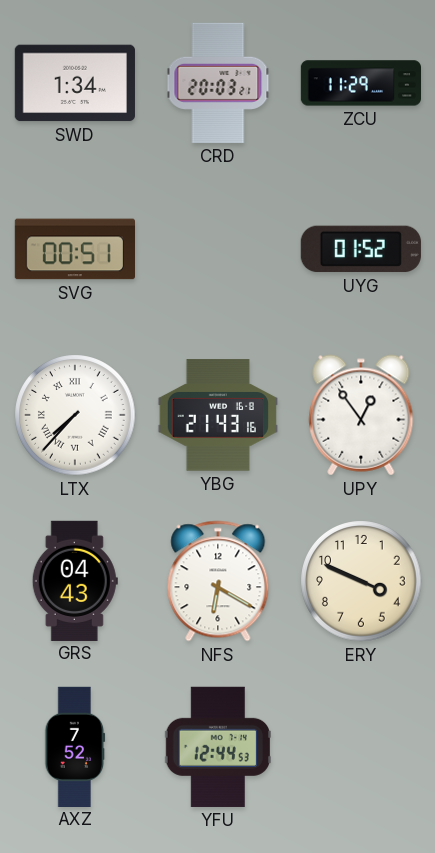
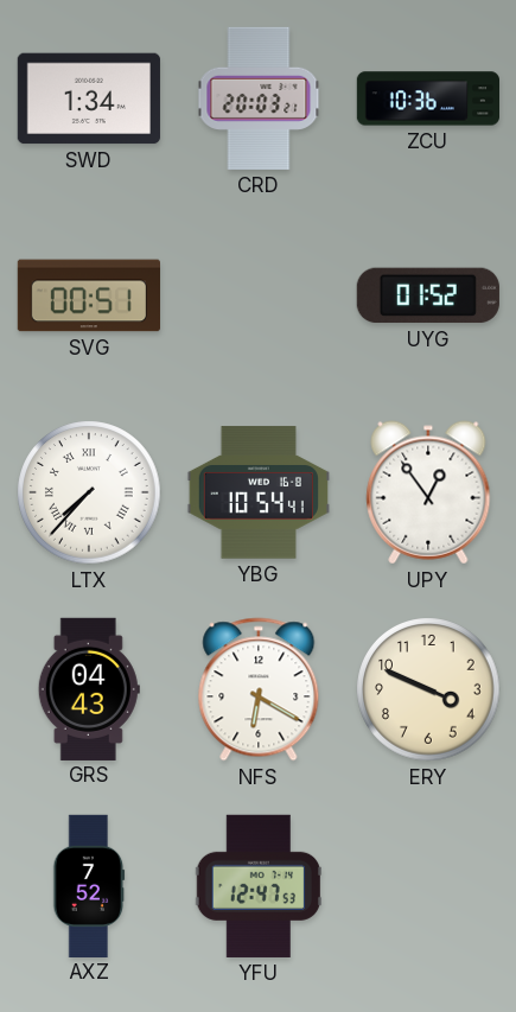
ZCU: 11:29 -> 10:36 (427, 98)
YBG: 21:43 -> 10:54 (259, 492)
YFU: 12:44 -> 12:47 (257, 886)
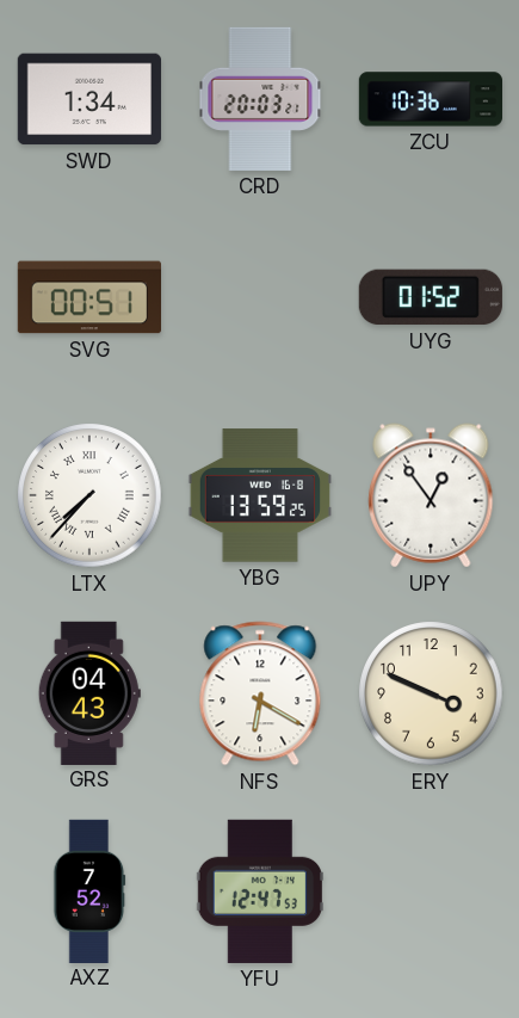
YBG: 10:54 -> 13:59 (260, 495)
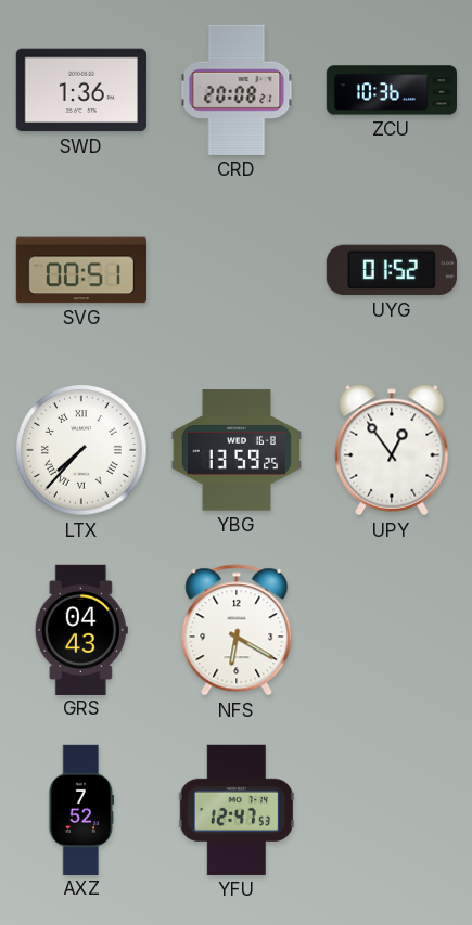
SWD: 1:34 -> 1:36 (81, 90)
CRD: 20:03 -> 20:08 (237, 90)
ERY: 3:49 -> none (431, 693)
